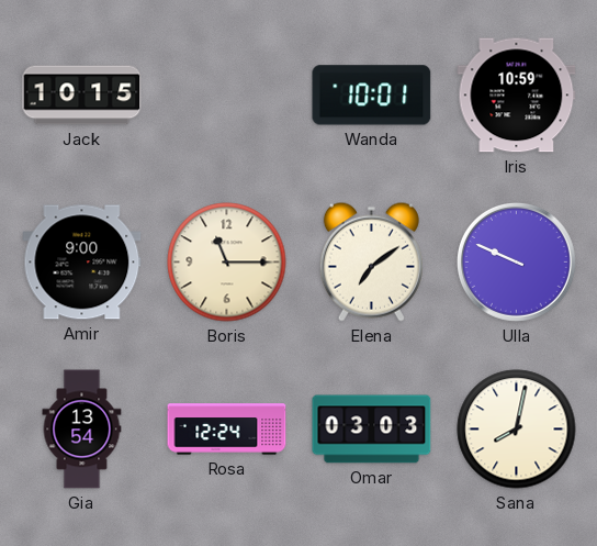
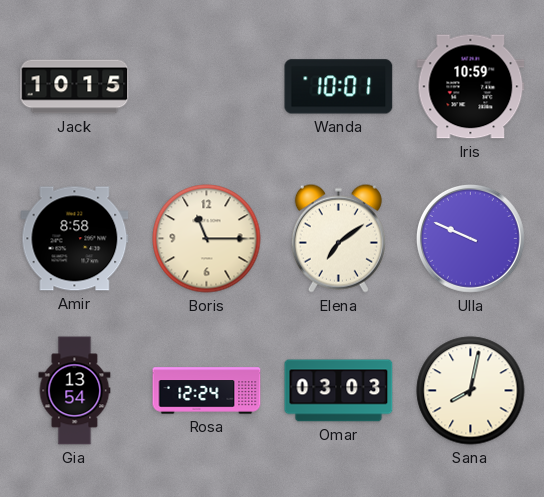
Amir: 9:00 -> 8:58 (75, 239)
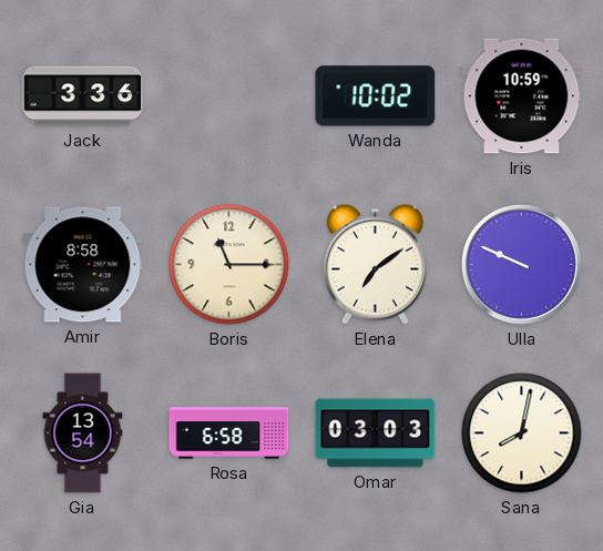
Jack: 10:15 -> 3:36 (83, 96)
Wanda: 10:01 -> 10:02 (376, 96)
Rosa: 12:24 -> 6:58 (229, 433)
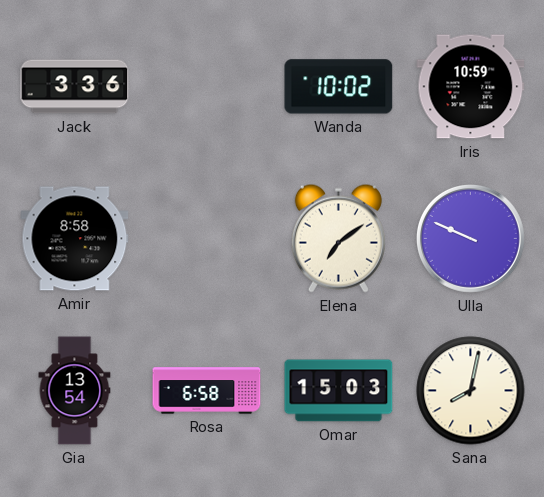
Boris: 11:15 -> none (229, 265)
Omar: 03:03 -> 15:03 (339, 391)
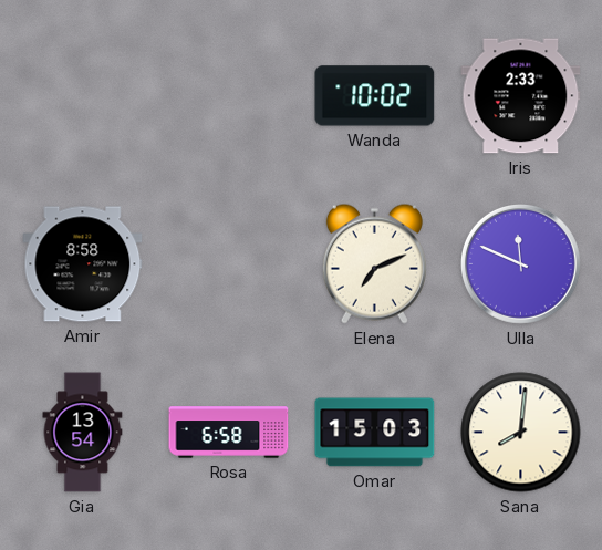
Jack: 3:36 -> none (75, 87)
Iris: 10:59 -> 2:33 (521, 96)
Elena: 7:09 -> 7:11 (374, 263)
Ulla: 9:49 -> 11:49 (520, 263)
Sana: 8:02 -> 8:01 (521, 433)
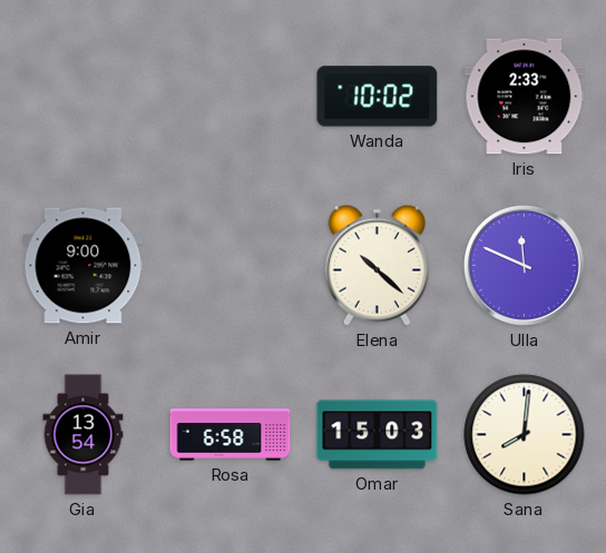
Amir: 8:58 -> 9:00 (84, 266)
Elena: 7:11 -> 10:22 (377, 265)
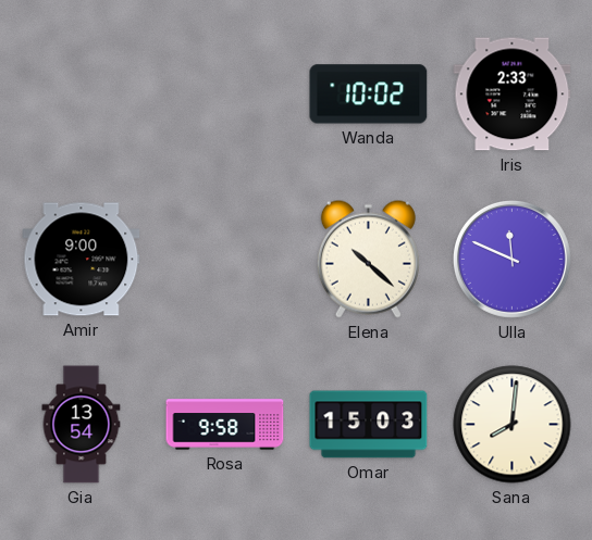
Rosa: 6:58 -> 9:58 (225, 425)
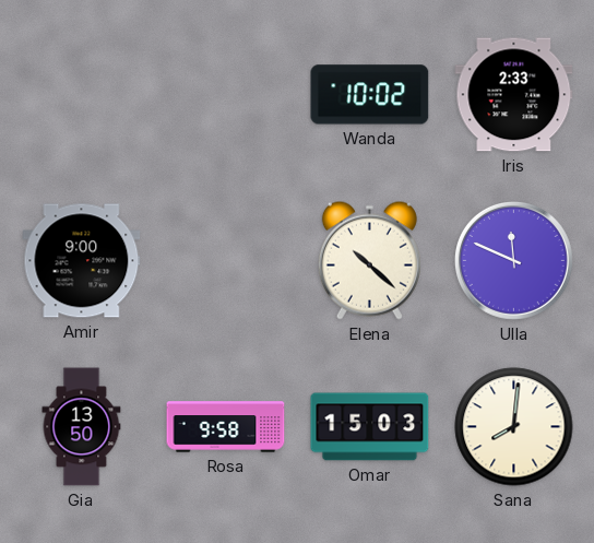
Gia: 13:54 -> 13:50 (82, 427)
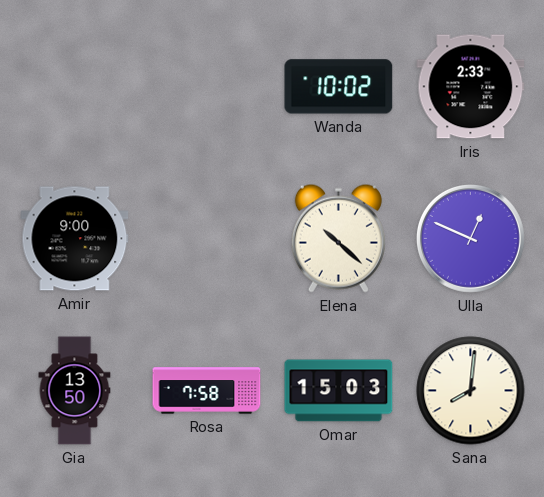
Ulla: 11:49 -> 12:49 (470, 238)
Rosa: 9:58 -> 7:58 (207, 391)
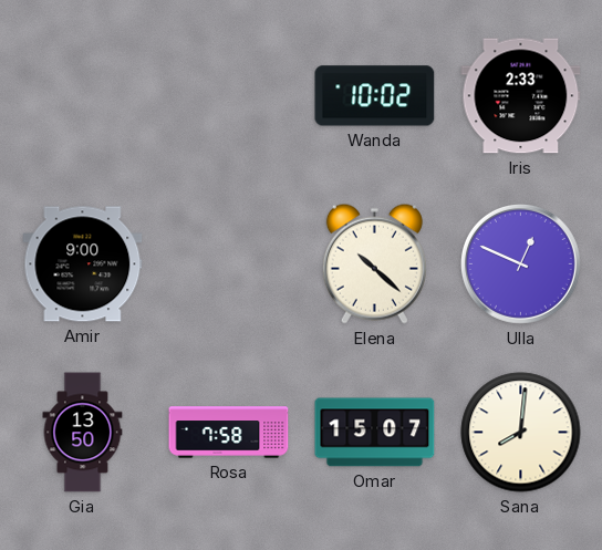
Omar: 15:03 -> 15:07 (375, 433)
